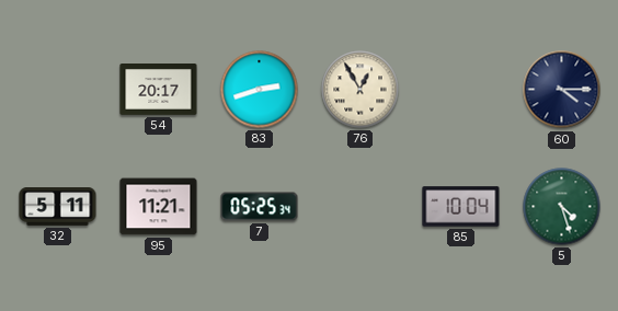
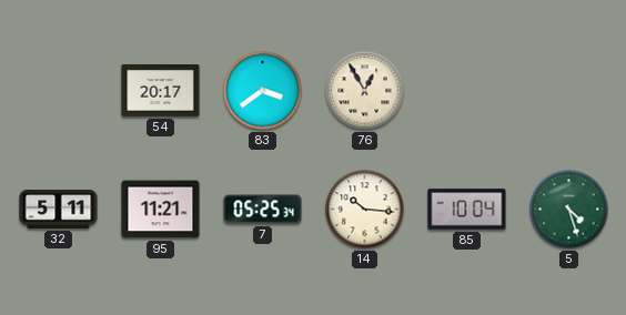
83: 2:42 -> 3:39 (263, 91)
60: 4:15 -> none (562, 90)
14: none -> 10:16 (365, 210)
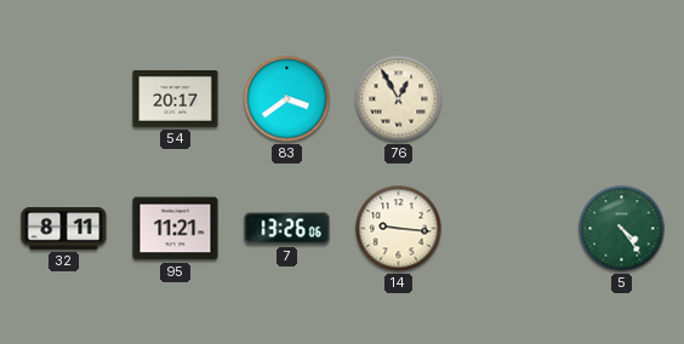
32: 5:11 -> 8:11 (64, 229)
7: 05:25 -> 13:26 (287, 229)
14: 10:16 -> 9:16 (399, 229)
85: 10:04 -> none (467, 210)
5: 4:27 -> 4:24 (622, 229)
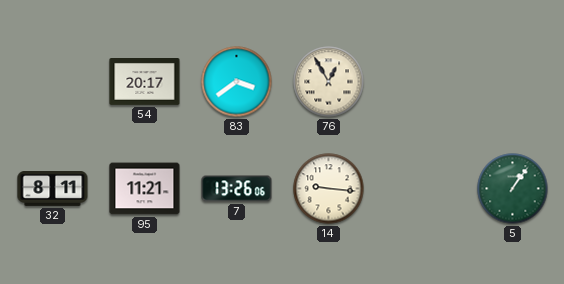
5: 4:24 -> 1:06 (513, 189)
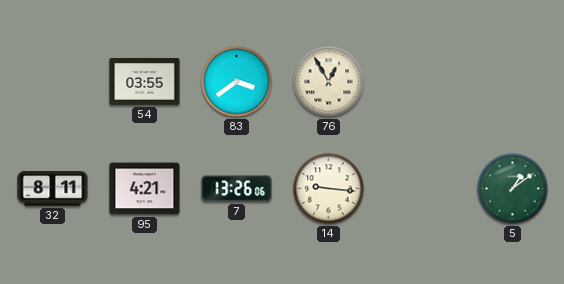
54: 20:17 -> 03:55 (145, 82)
95: 11:21 -> 4:21 (145, 189)
5: 1:06 -> 1:09 (513, 189)
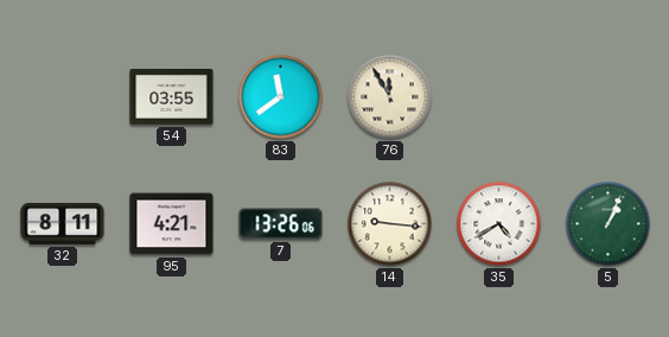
83: 3:39 -> 11:39 (281, 97)
76: 12:55 -> 11:55 (390, 97)
35: none -> 4:40 (499, 224)
5: 1:09 -> 1:04 (609, 224)
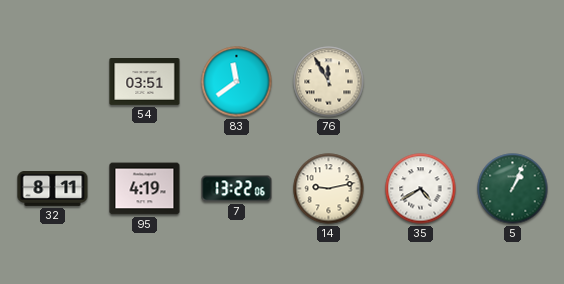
54: 03:55 -> 03:51 (145, 82)
95: 4:21 -> 4:19 (145, 189)
7: 13:26 -> 13:22 (237, 189)
14: 9:16 -> 9:13 (329, 189)
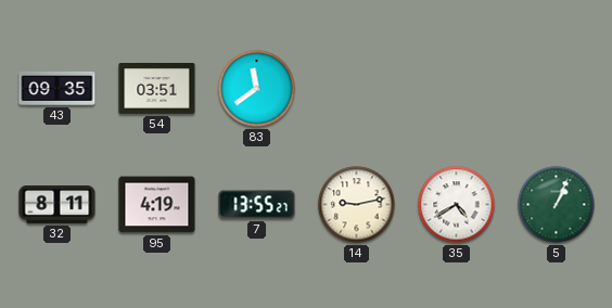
43: none -> 09:35 (58, 88)
76: 11:55 -> none (329, 82)
7: 13:22 -> 13:55 (257, 205)
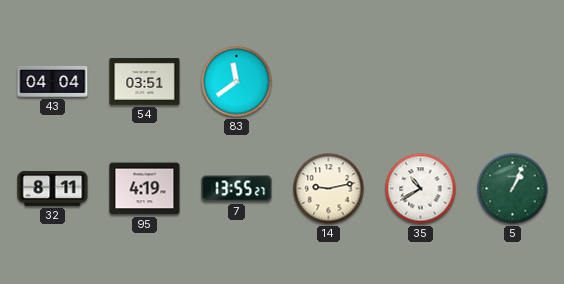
43: 09:35 -> 04:04 (53, 81)
35: 4:40 -> 10:40 (421, 189)
